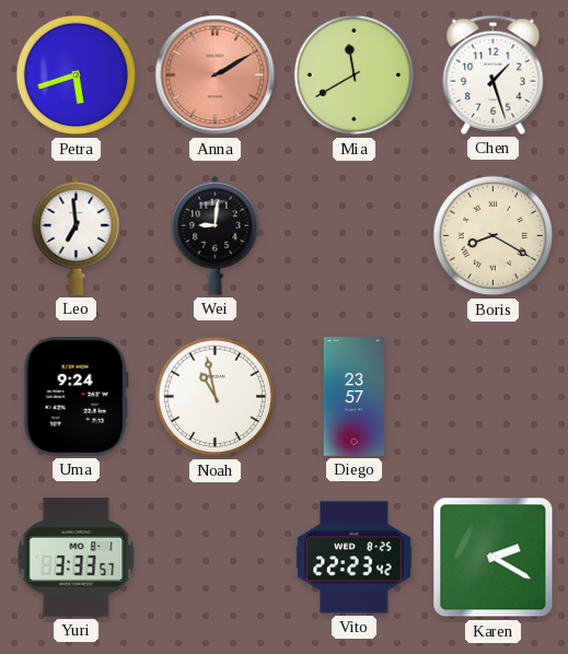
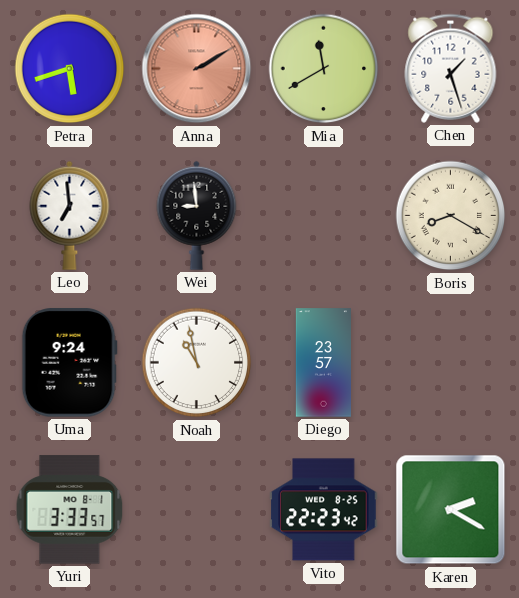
Wei: 9:01 -> 8:59 (197, 215)
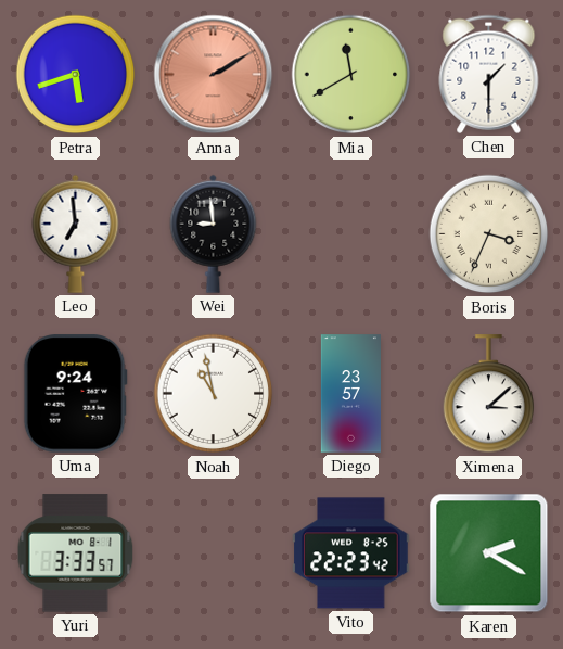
Chen: 1:27 -> 1:30 (489, 74)
Boris: 8:20 -> 3:34 (489, 234)
Ximena: none -> 3:08 (489, 394)
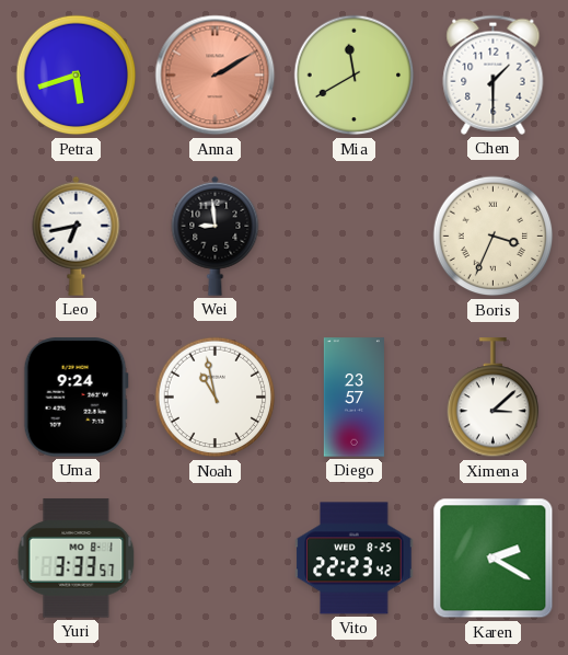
Leo: 6:59 -> 6:43 (77, 235)
